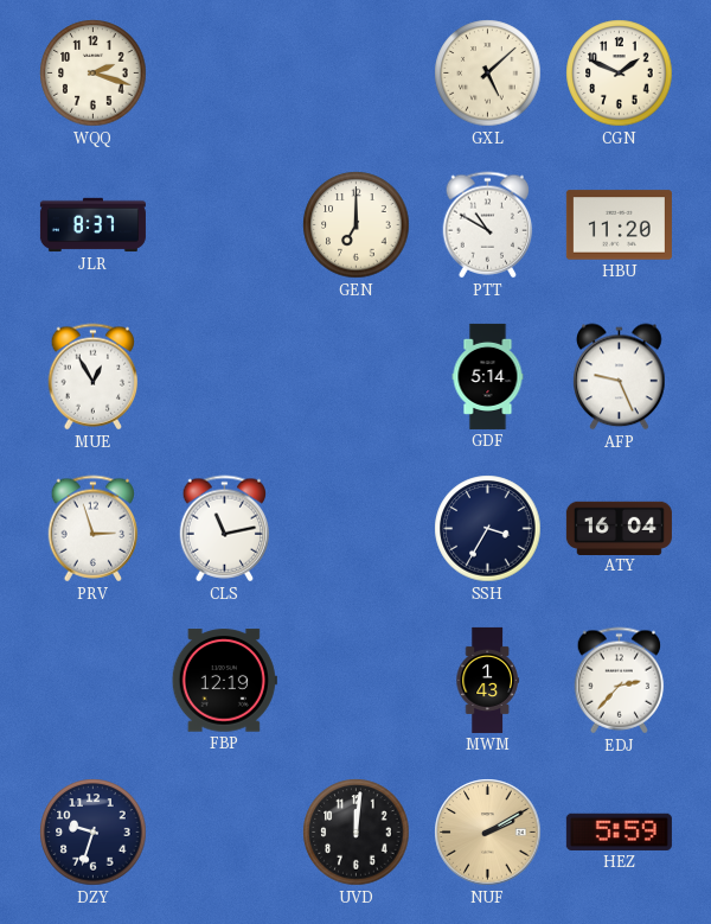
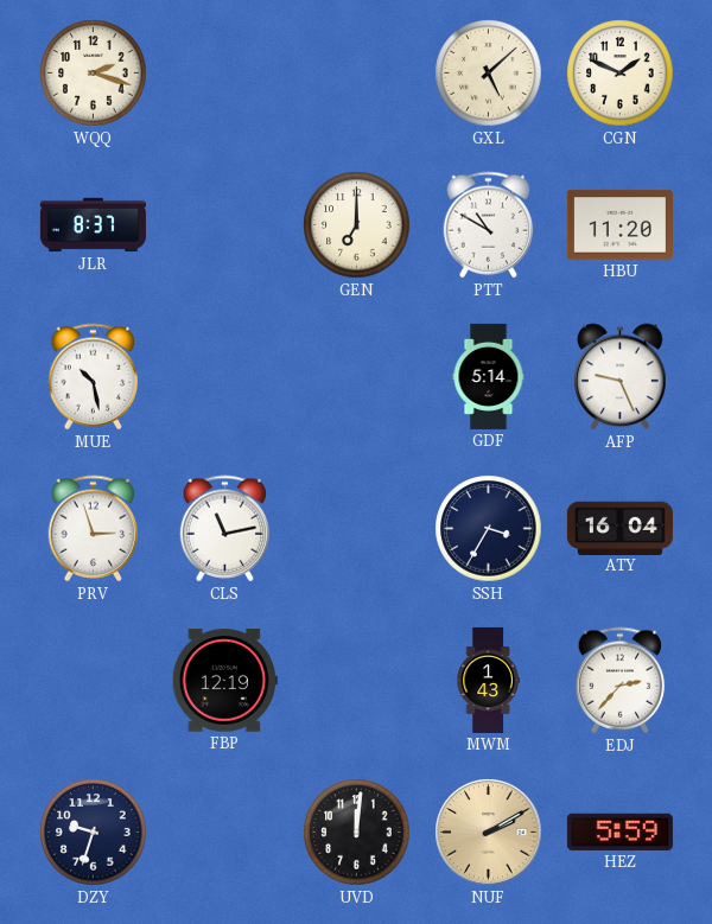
MUE: 12:55 -> 10:28 (94, 377)
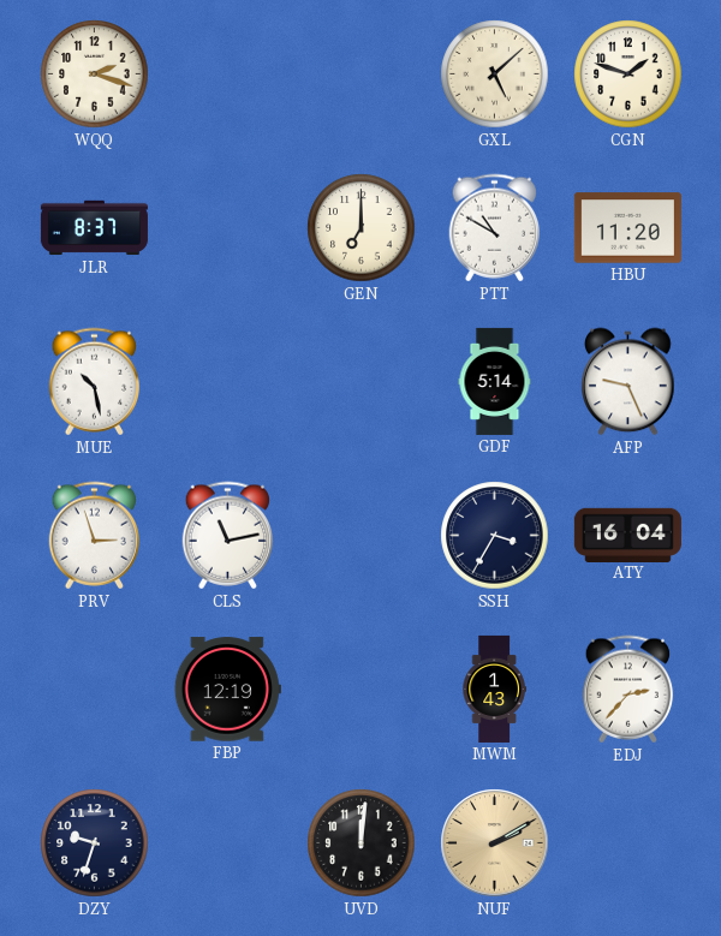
CGN: 1:49 -> 1:48 (628, 74)
HEZ: 5:59 -> none (619, 831)
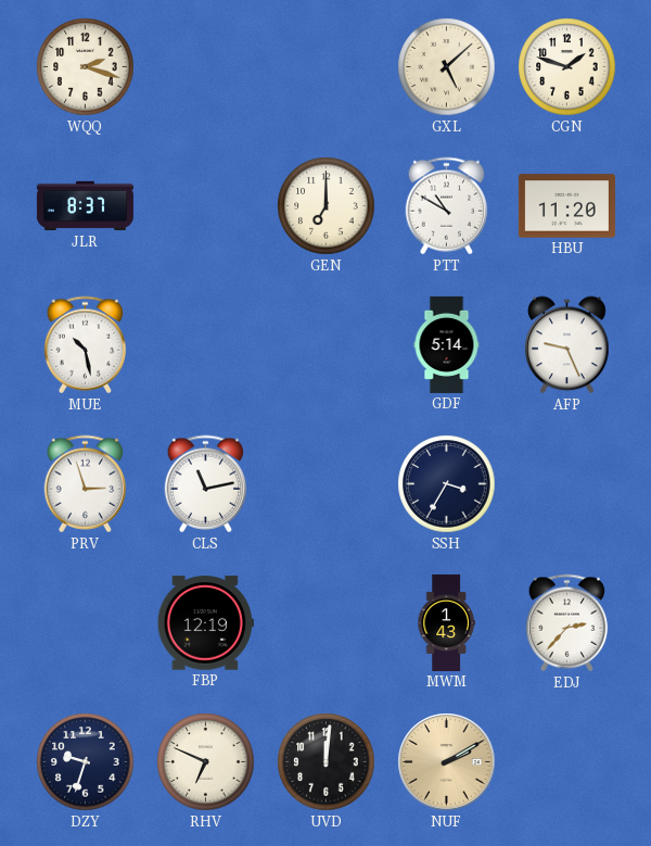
ATY: 16:04 -> none (627, 535)
RHV: none -> 6:49 (206, 762)
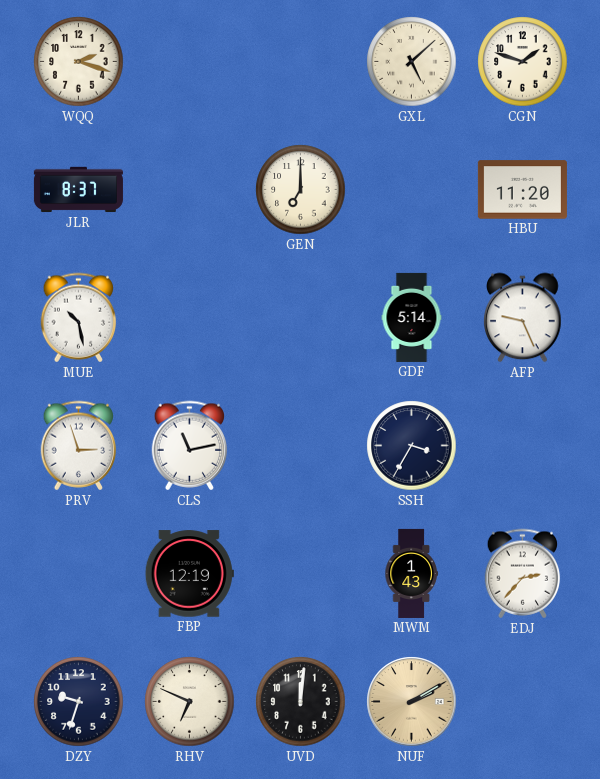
PTT: 10:50 -> none (447, 206)
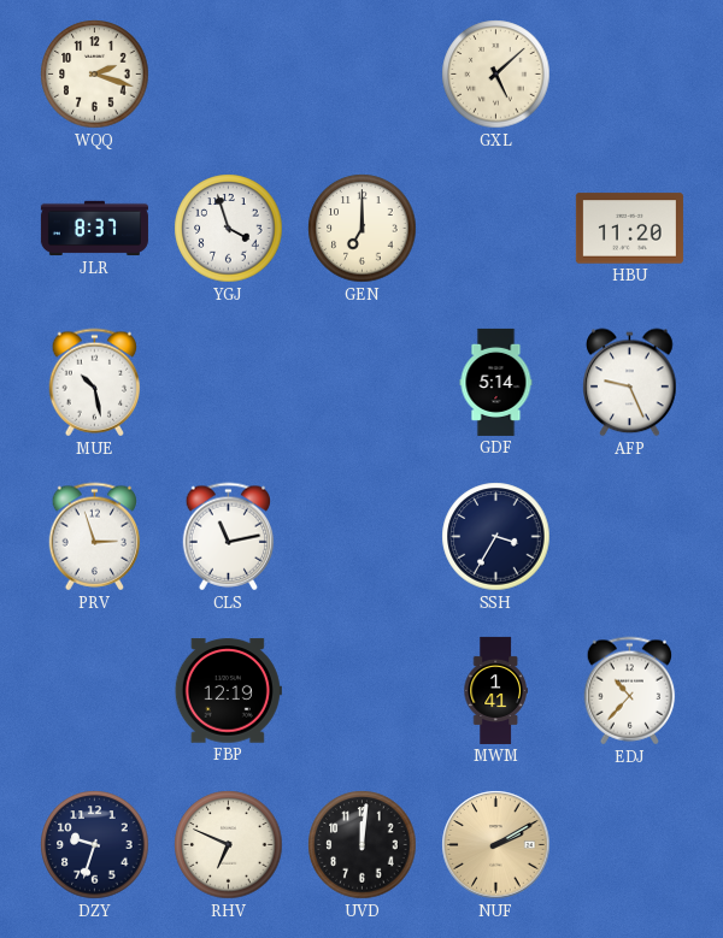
CGN: 1:48 -> none (523, 62)
YGJ: none -> 3:57 (229, 229)
MWM: 1:43 -> 1:41 (495, 690)
EDJ: 2:37 -> 10:37 (630, 691)
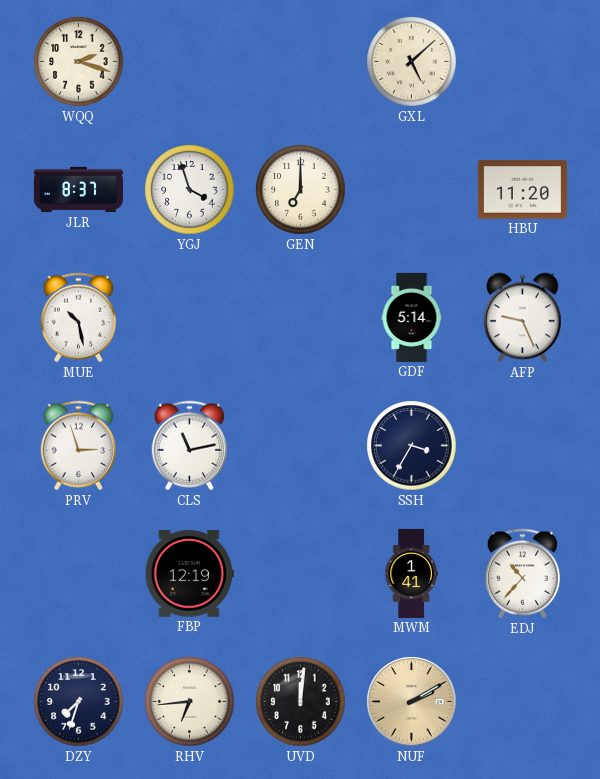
DZY: 9:33 -> 7:33 (79, 702)
RHV: 6:49 -> 6:44 (190, 702)
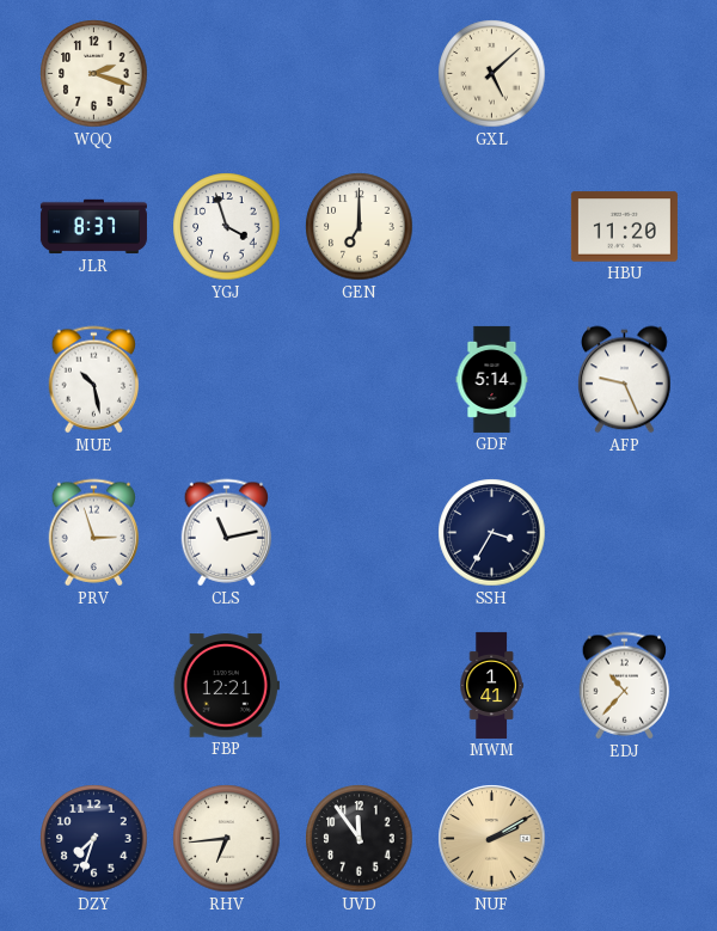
FBP: 12:19 -> 12:21 (226, 686)
UVD: 12:01 -> 11:54 (360, 839)
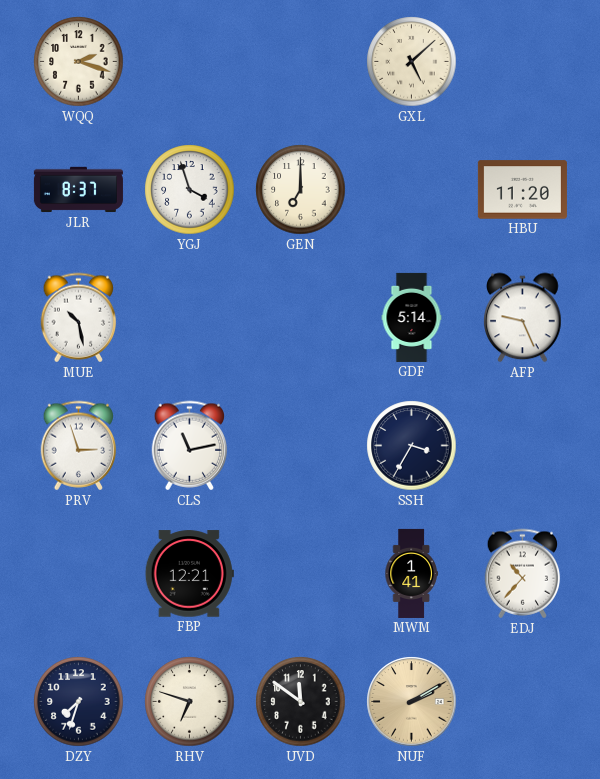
RHV: 6:44 -> 6:48 (190, 702)
UVD: 11:54 -> 11:51 (301, 702)
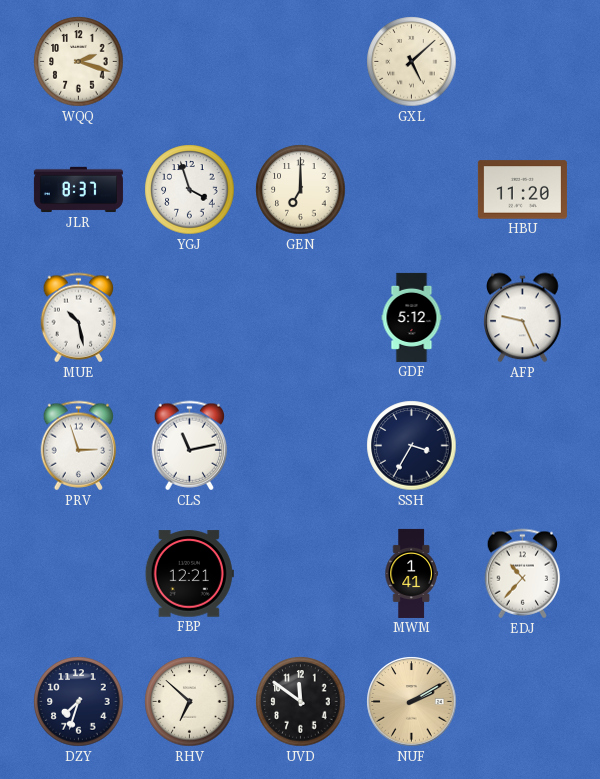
GDF: 5:14 -> 5:12 (412, 317)
RHV: 6:48 -> 6:52 (190, 702)
